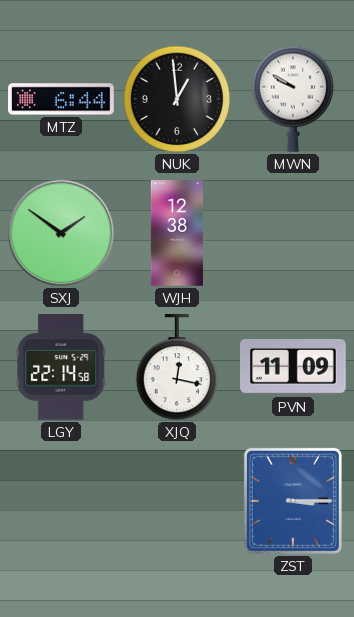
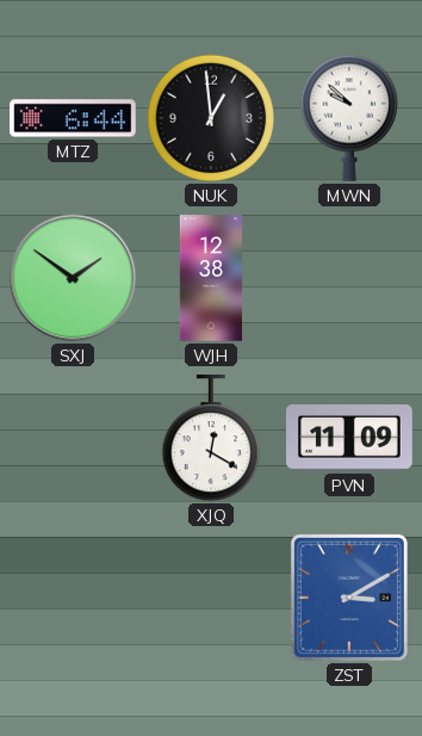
MWN: 9:50 -> 9:52 (348, 118)
LGY: 22:14 -> none (61, 368)
XJQ: 12:17 -> 12:20 (210, 439)
ZST: 3:15 -> 3:10 (349, 598)
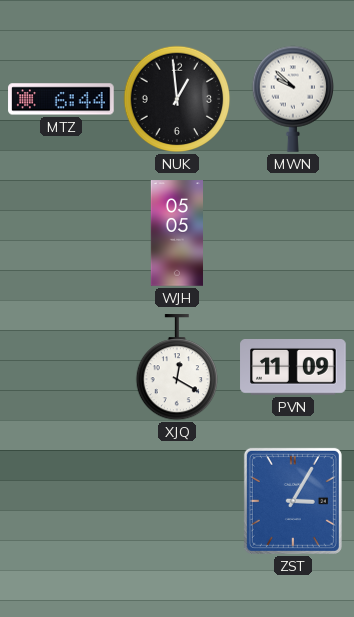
SXJ: 1:51 -> none (73, 278)
WJH: 12:38 -> 05:05 (176, 233)
ZST: 3:10 -> 3:05 (293, 501)
